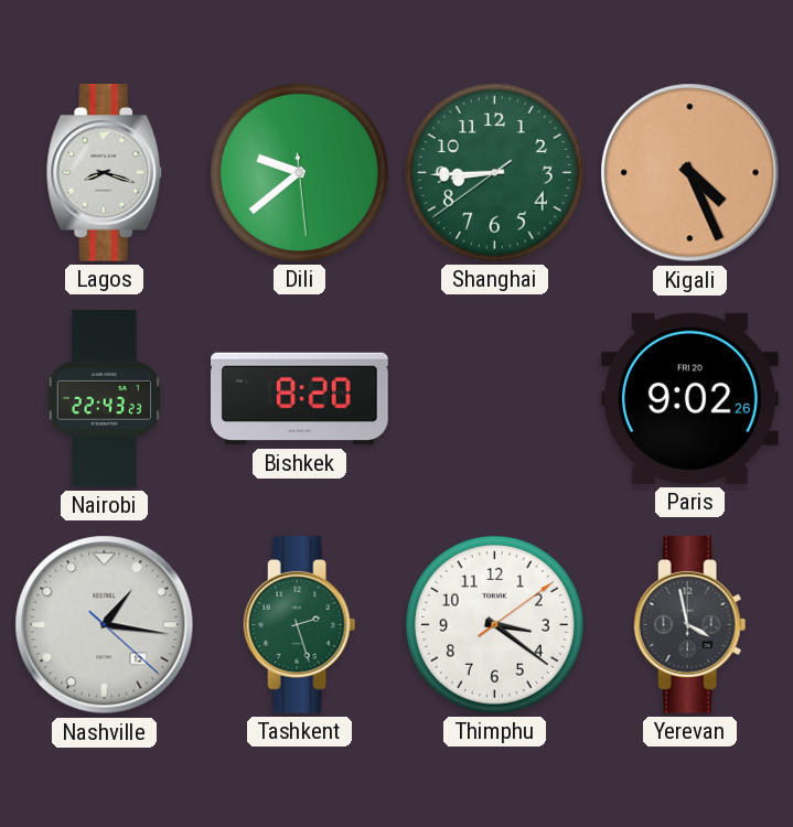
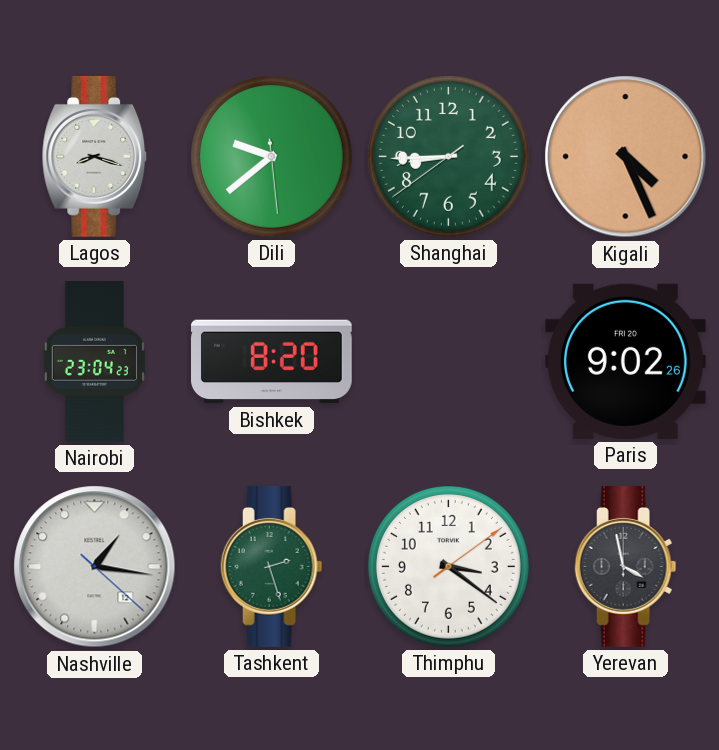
Nairobi: 22:43 -> 23:04 (94, 362)
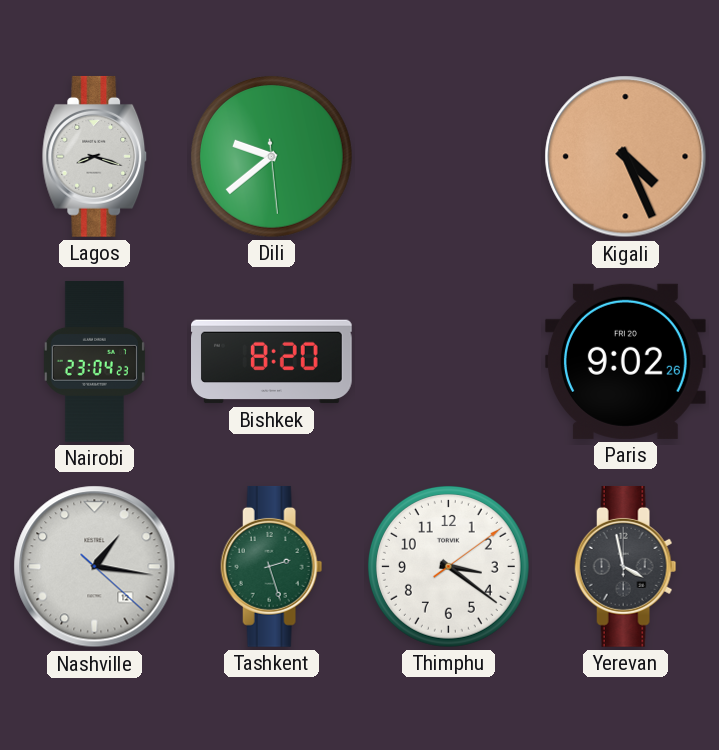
Shanghai: 8:44 -> none (448, 156)
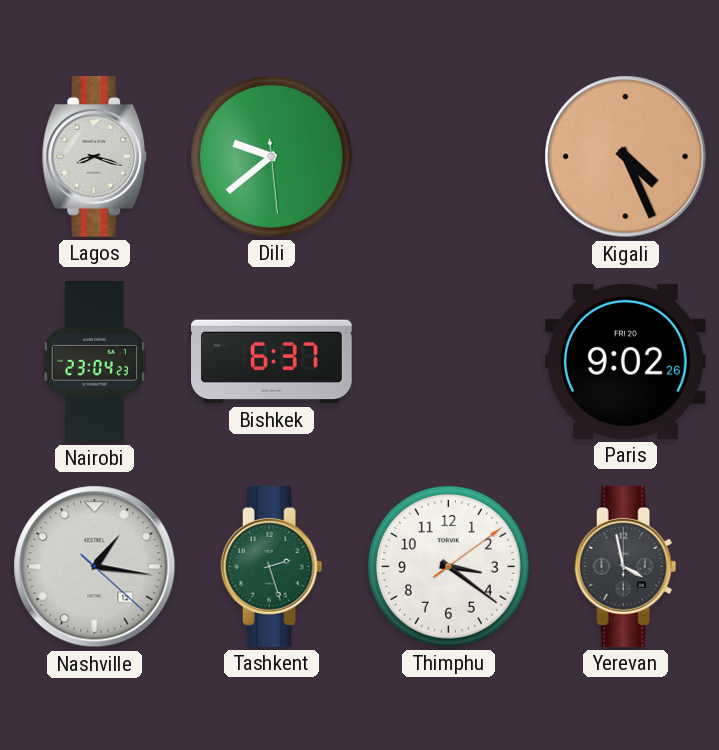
Bishkek: 8:20 -> 6:37 (272, 362)
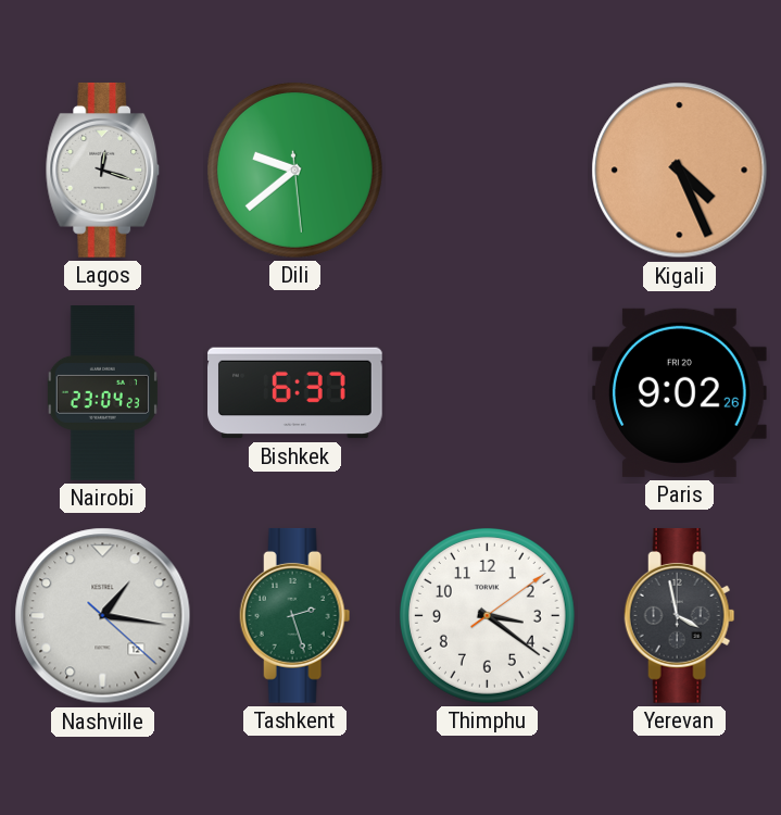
Lagos: 8:18 -> 12:18 (103, 170)
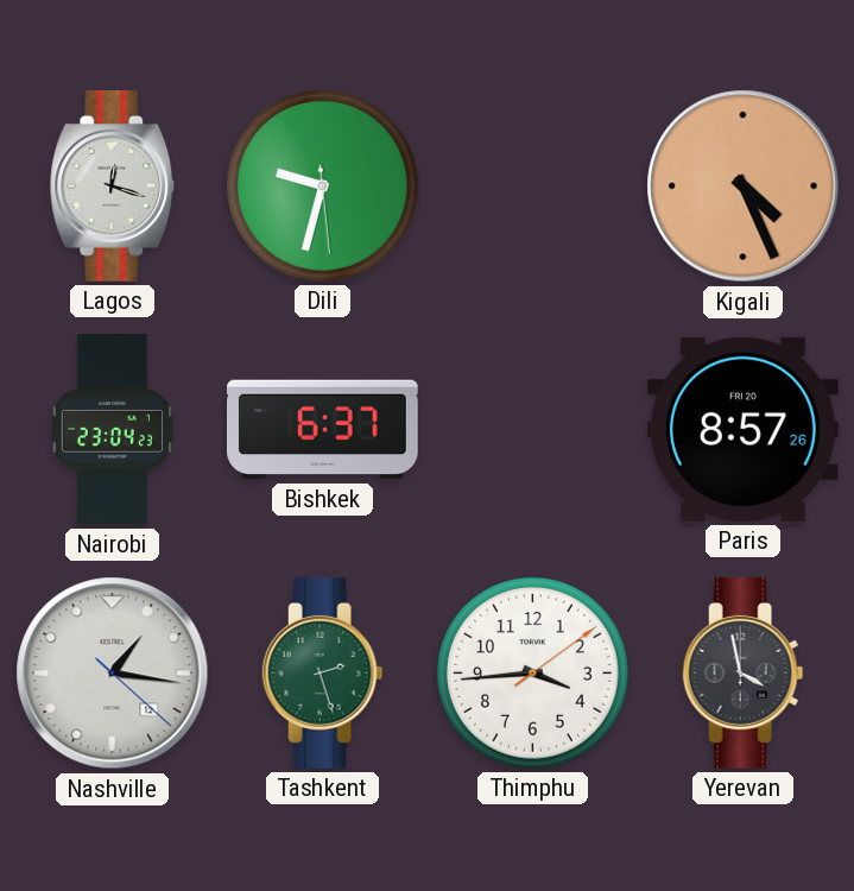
Dili: 9:38 -> 9:32 (322, 185)
Paris: 9:02 -> 8:57 (742, 429)
Thimphu: 3:21 -> 3:44 (532, 672)
